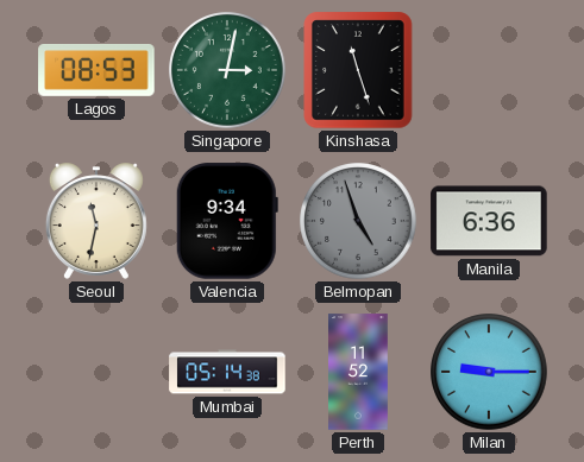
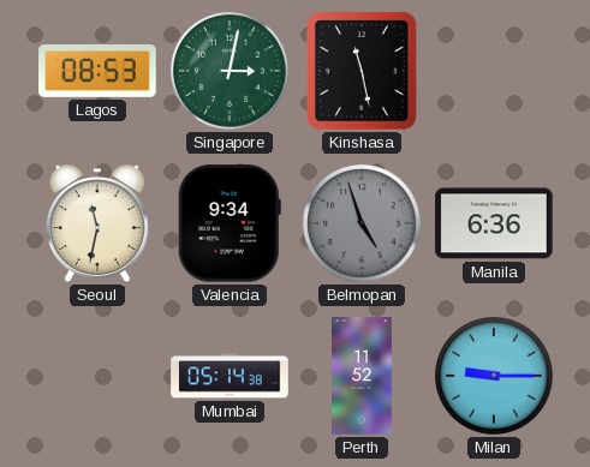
Kinshasa: 11:27 -> 11:28 (362, 71)
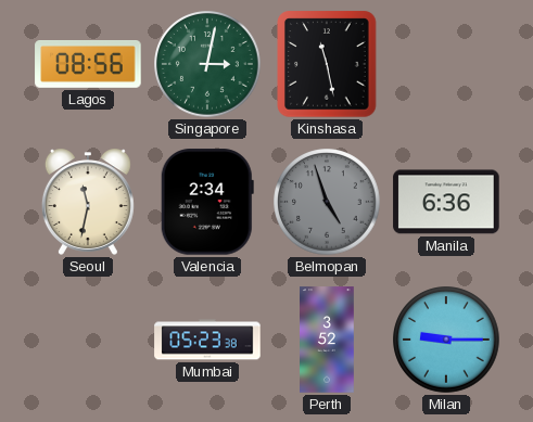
Lagos: 08:53 -> 08:56 (88, 65)
Valencia: 9:34 -> 2:34 (207, 202)
Mumbai: 05:14 -> 05:23 (207, 340)
Perth: 11:52 -> 3:52 (328, 340)
